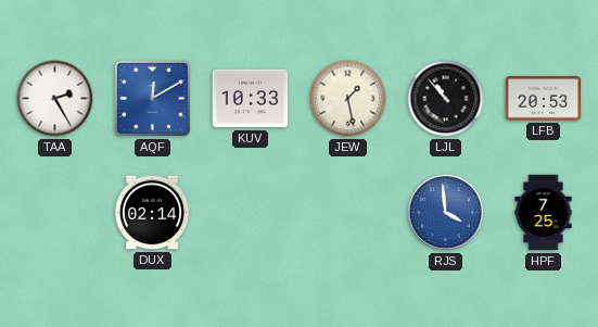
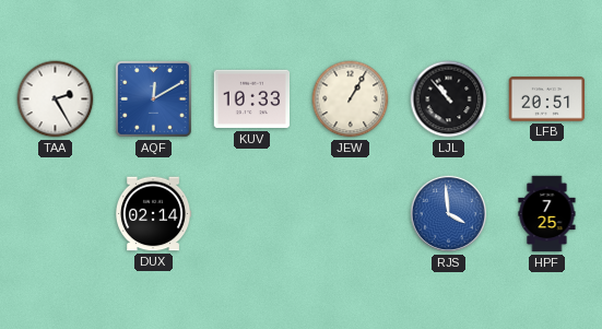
JEW: 1:28 -> 1:05 (351, 99)
LFB: 20:53 -> 20:51 (547, 99)
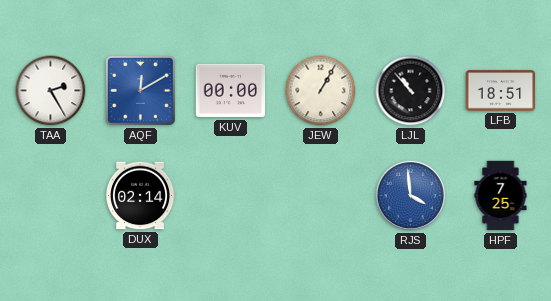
KUV: 10:33 -> 00:00 (231, 91)
LFB: 20:51 -> 18:51 (501, 91)
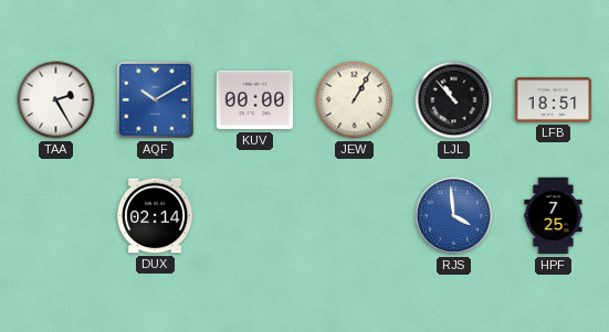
AQF: 12:10 -> 10:10 (156, 99)
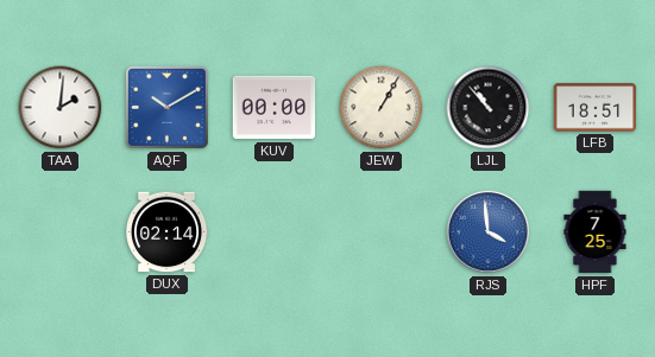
TAA: 2:25 -> 2:01 (61, 108)
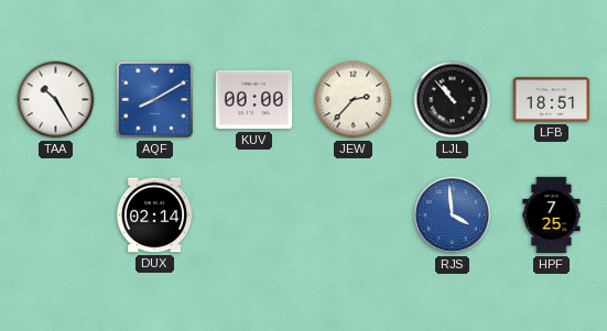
TAA: 2:01 -> 10:25 (56, 100)
AQF: 10:10 -> 8:10 (155, 99)
JEW: 1:05 -> 2:37 (354, 100)
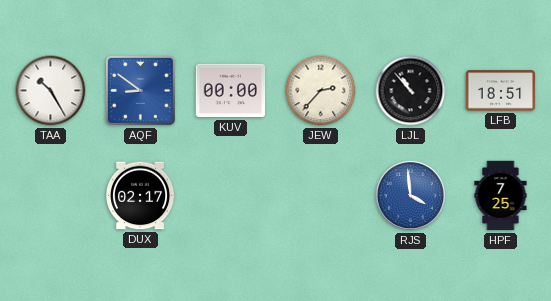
AQF: 8:10 -> 8:51 (141, 90)
DUX: 02:14 -> 02:17 (141, 196)
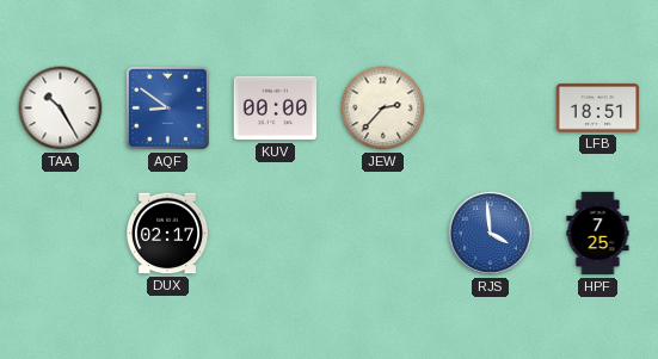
LJL: 10:53 -> none (411, 91)
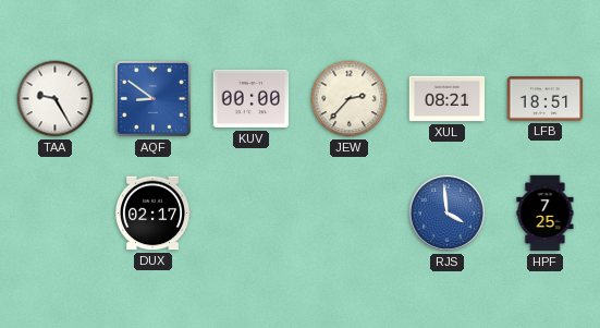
TAA: 10:25 -> 9:25 (56, 99)
XUL: none -> 08:21 (448, 99)
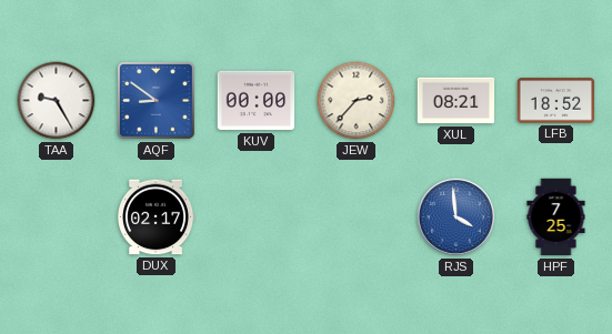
LFB: 18:51 -> 18:52 (556, 101)
